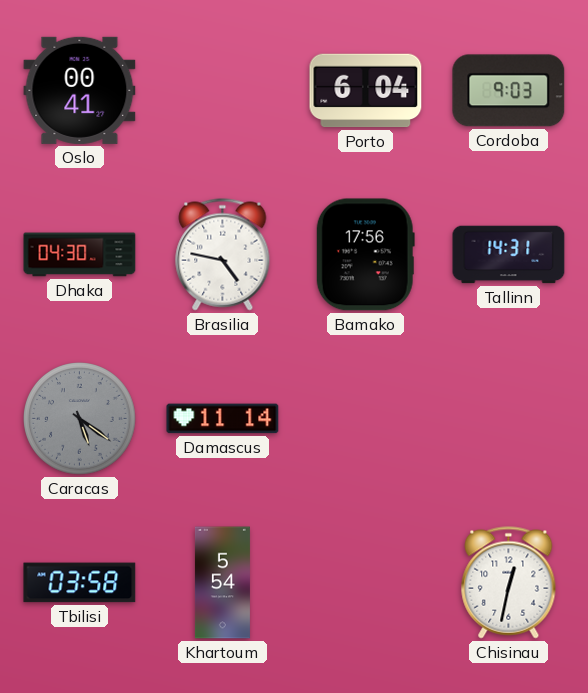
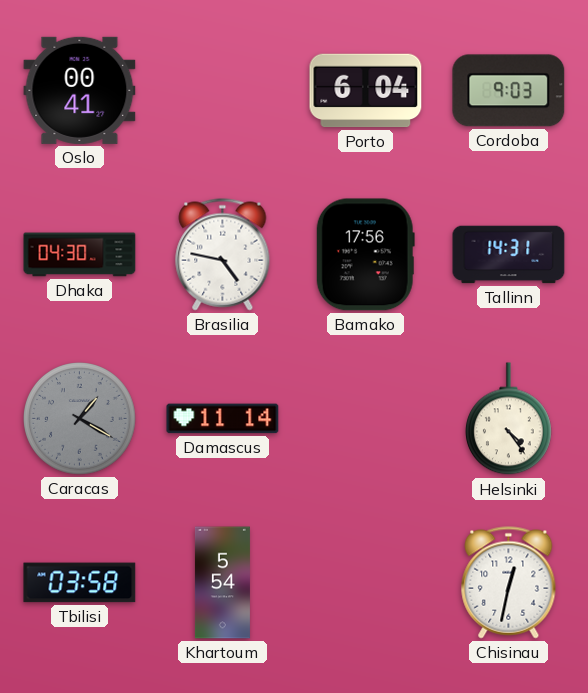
Caracas: 5:21 -> 1:20 (80, 419)
Helsinki: none -> 4:24 (509, 419)
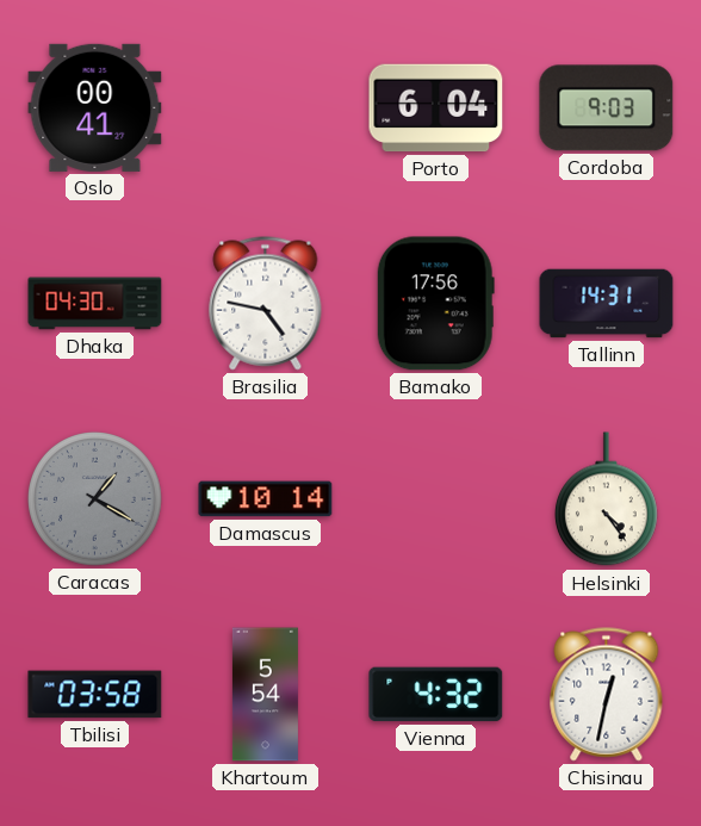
Damascus: 11:14 -> 10:14 (266, 499)
Vienna: none -> 4:32 (436, 695)
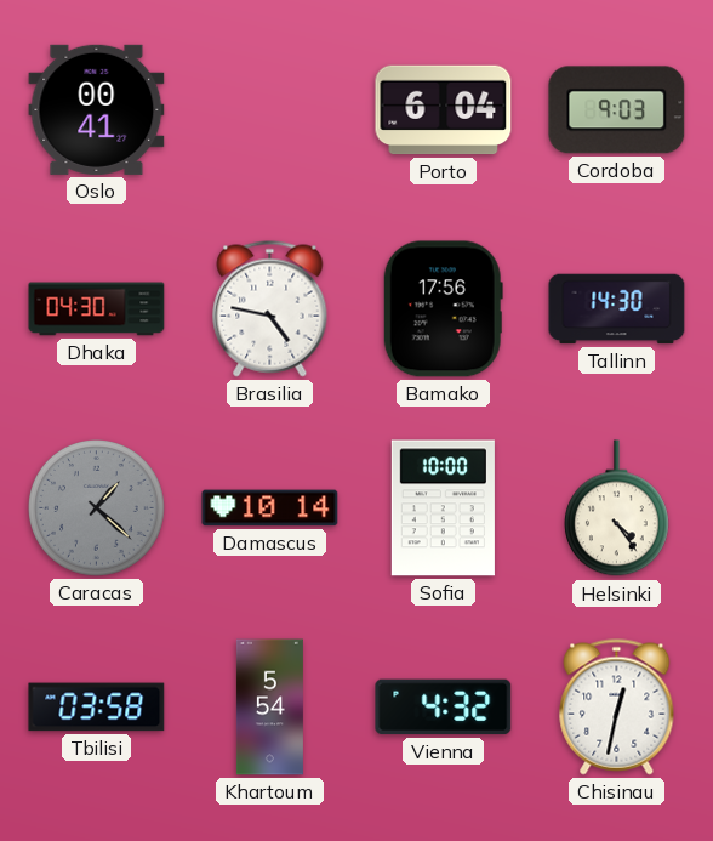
Tallinn: 14:31 -> 14:30 (617, 309)
Caracas: 1:20 -> 1:22 (97, 508)
Sofia: none -> 10:00 (443, 508)
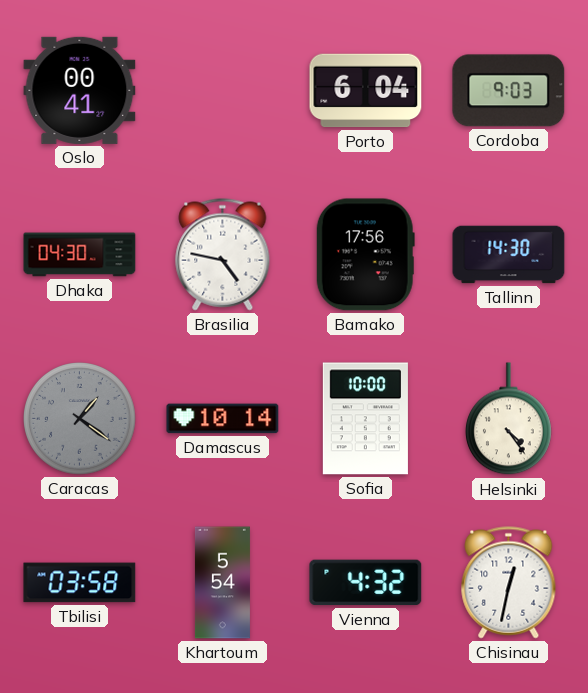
Caracas: 1:22 -> 1:21 (80, 419)
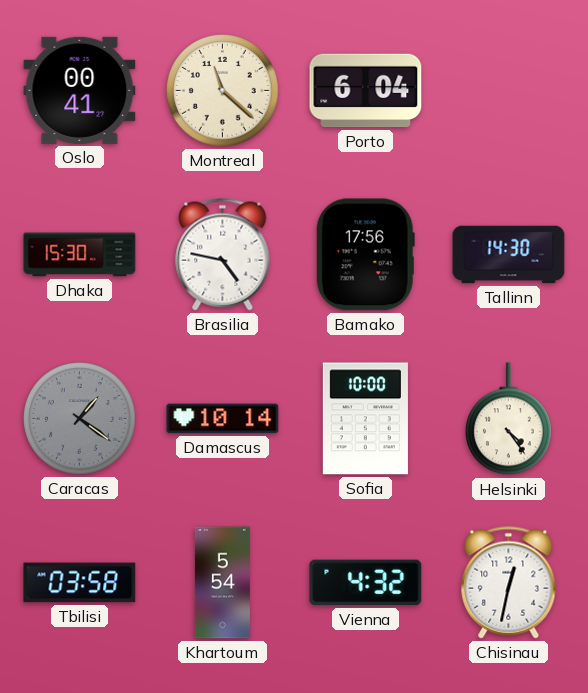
Montreal: none -> 11:22 (223, 91)
Cordoba: 9:03 -> none (509, 91)
Dhaka: 04:30 -> 15:30 (80, 255)
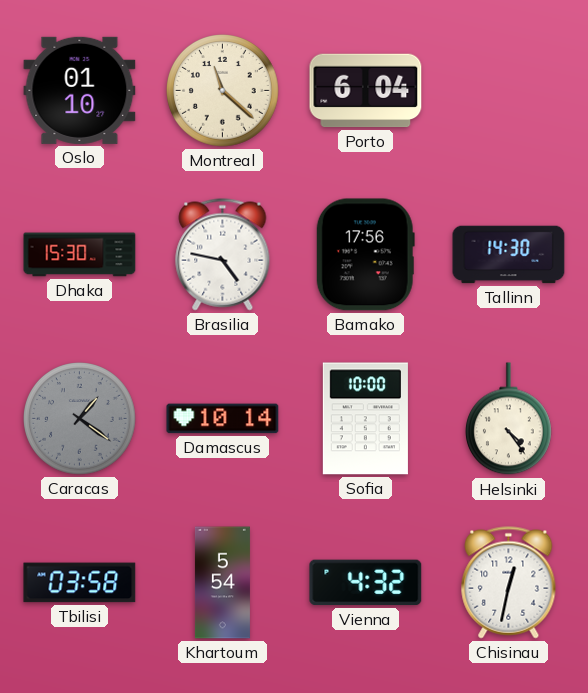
Oslo: 00:41 -> 01:10 (80, 90)
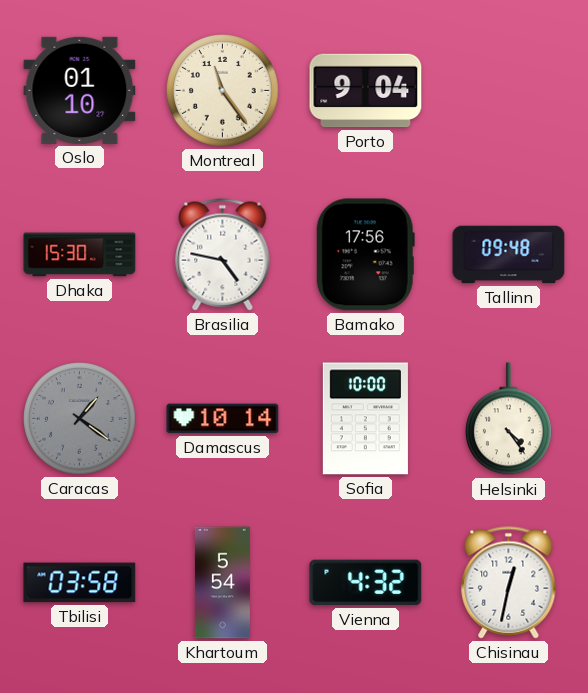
Montreal: 11:22 -> 11:24 (223, 91)
Porto: 6:04 -> 9:04 (366, 91)
Tallinn: 14:30 -> 09:48 (509, 255)
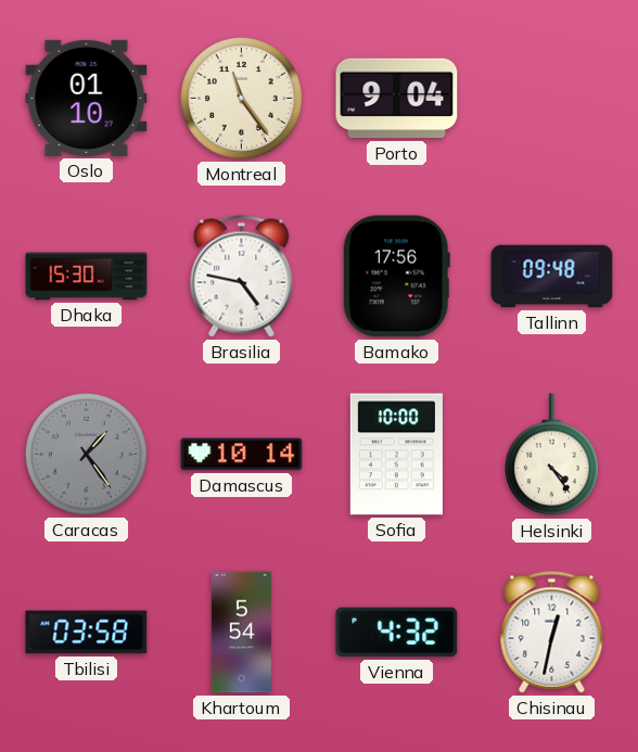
Caracas: 1:21 -> 1:24 (87, 455)
